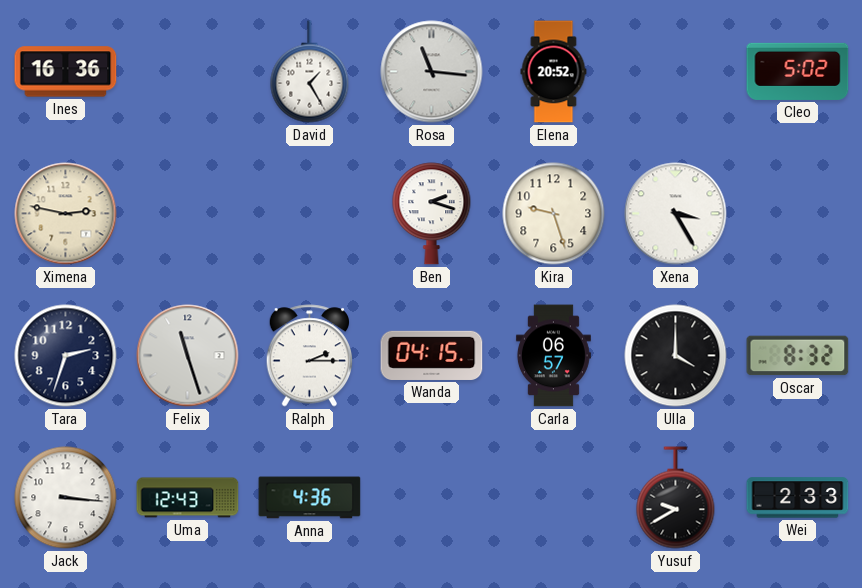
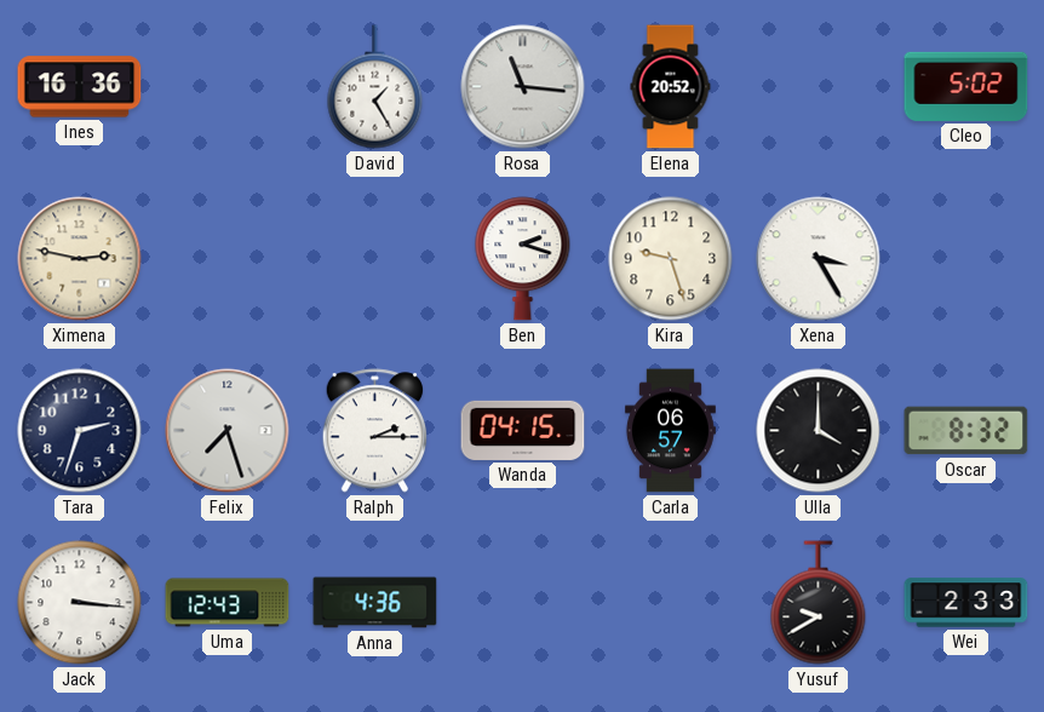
Felix: 11:27 -> 7:27 (228, 431)
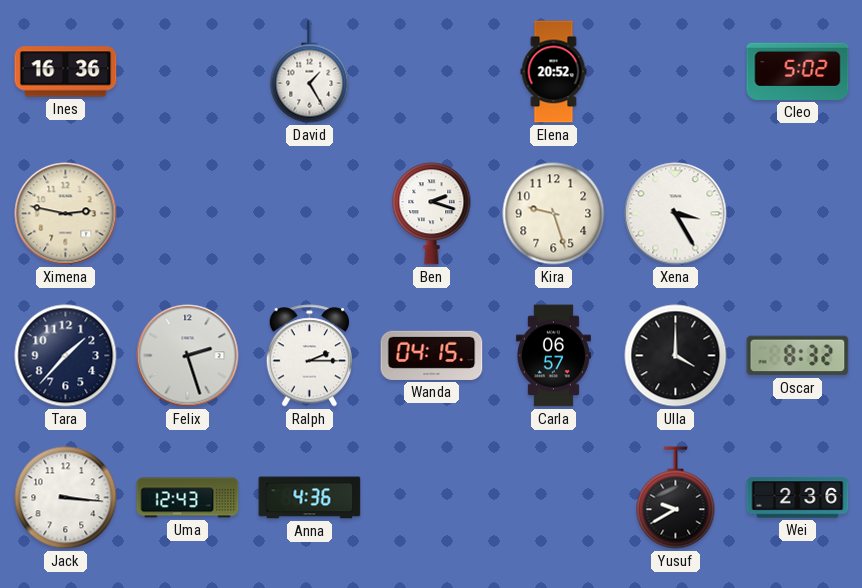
Rosa: 11:16 -> none (523, 87)
Tara: 2:33 -> 1:37 (66, 356)
Felix: 7:27 -> 2:27 (188, 356)
Wei: 2:33 -> 2:36 (798, 498)
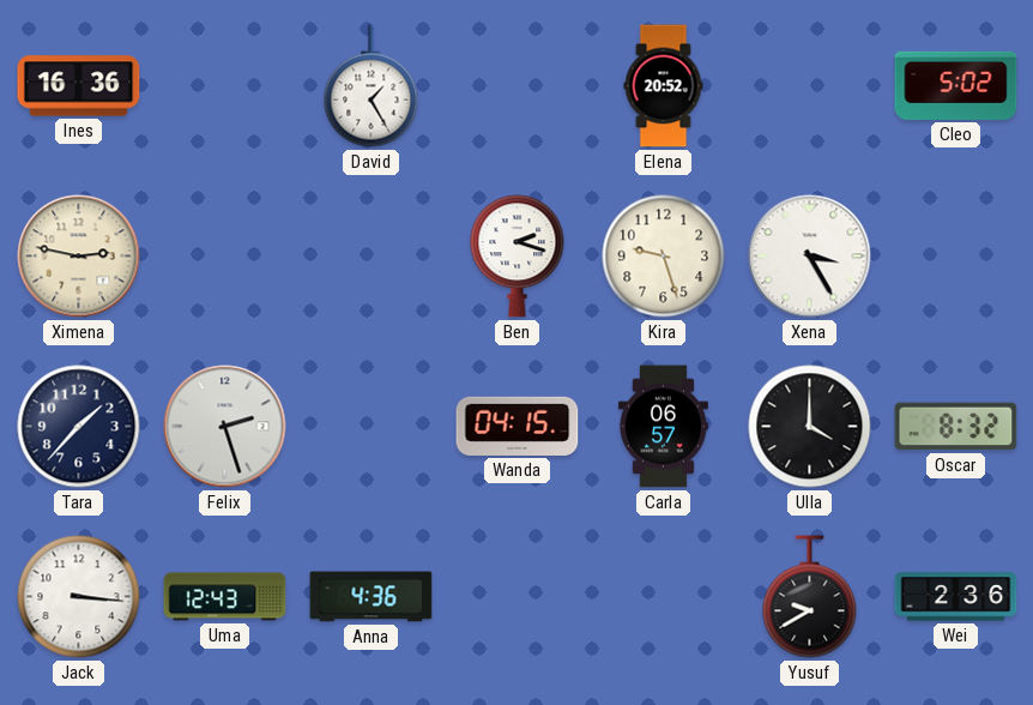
Ralph: 2:15 -> none (310, 356)
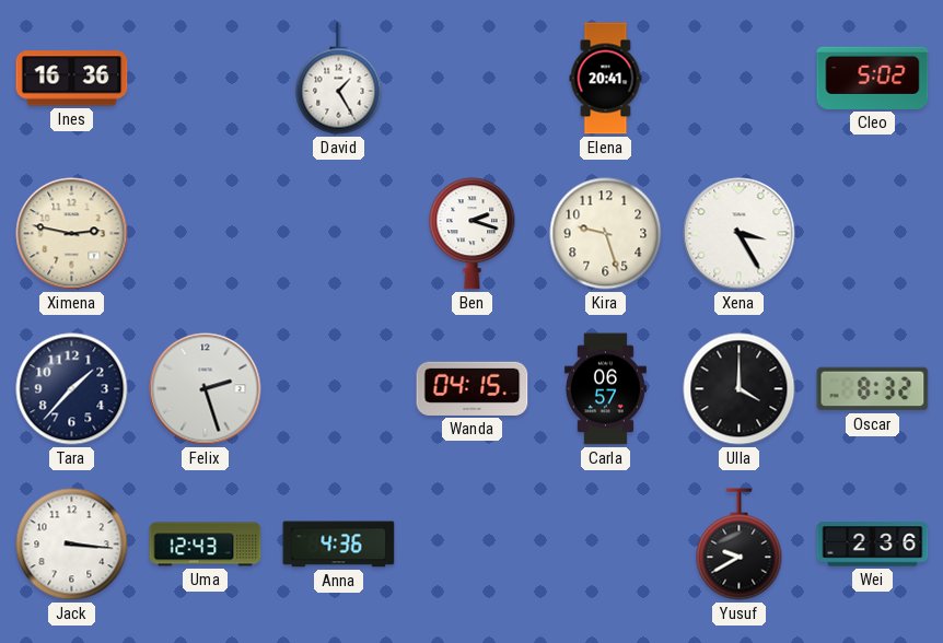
Elena: 20:52 -> 20:41 (606, 79)
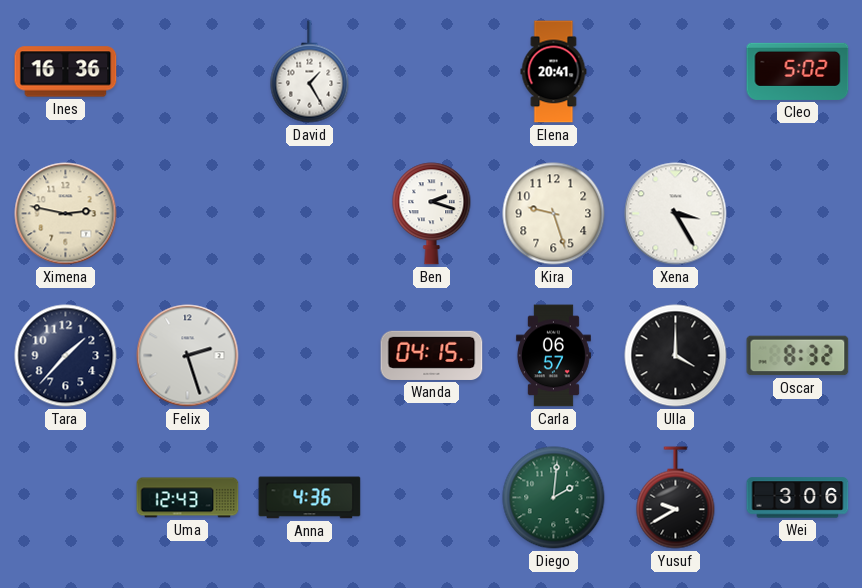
Jack: 3:16 -> none (72, 545)
Diego: none -> 2:01 (554, 498)
Wei: 2:36 -> 3:06 (798, 498)
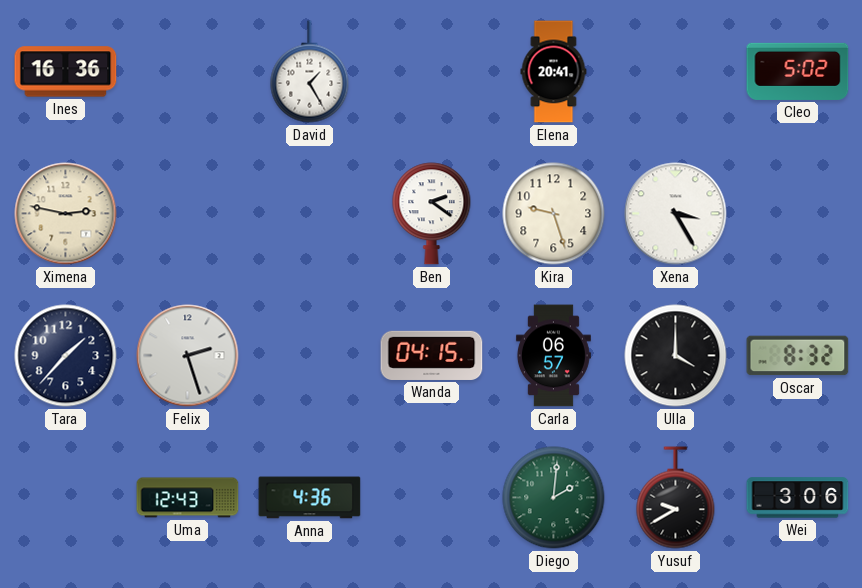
Ben: 2:18 -> 2:21 (432, 214)
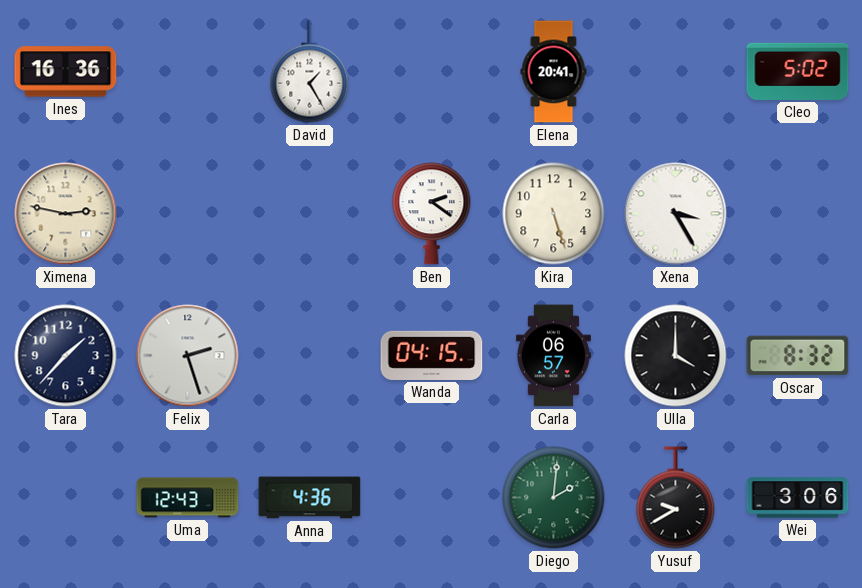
Kira: 9:27 -> 5:27 (554, 214)
